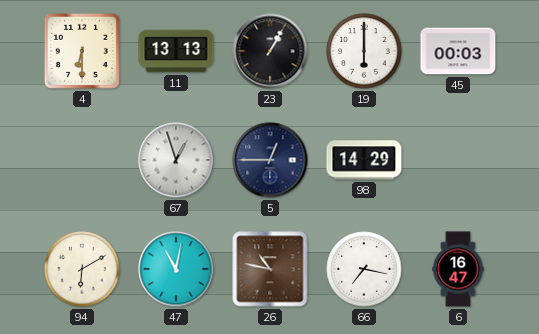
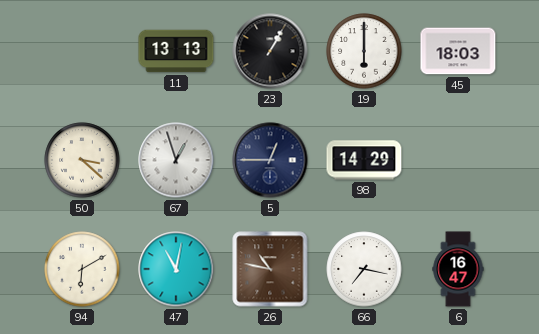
4: 6:30 -> none (82, 51)
45: 00:03 -> 18:03 (458, 51)
50: none -> 3:22 (82, 160)
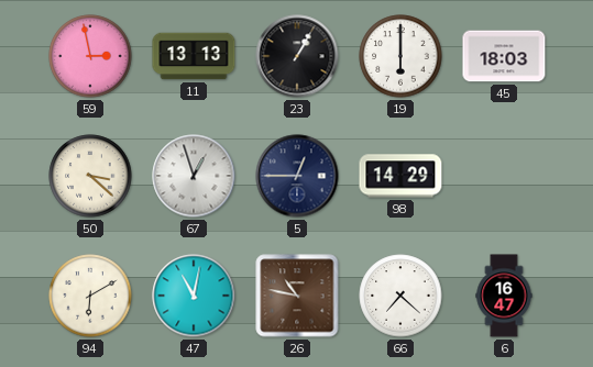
59: none -> 2:58 (90, 56)
66: 7:17 -> 7:22 (400, 296)
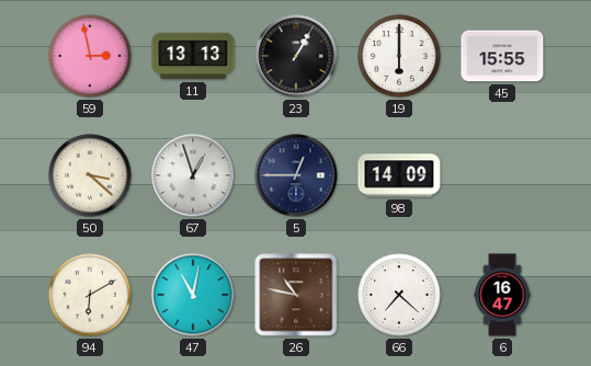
45: 18:03 -> 15:55 (502, 56)
98: 14:29 -> 14:09 (399, 175)
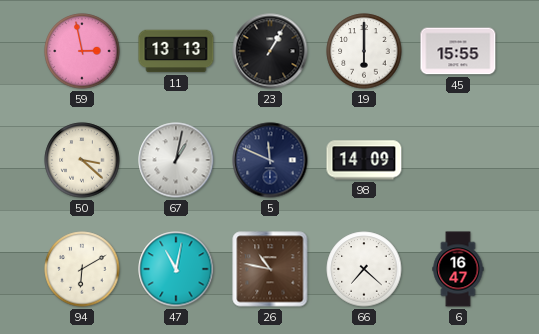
67: 12:57 -> 1:02 (176, 160)
5: 12:45 -> 11:49 (270, 160)
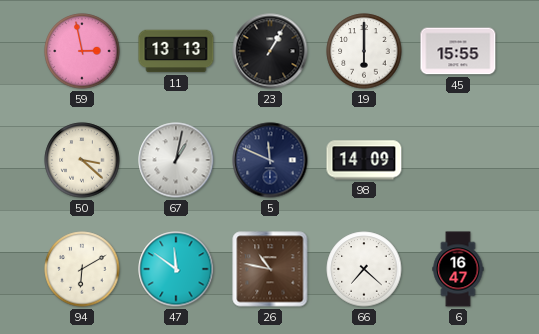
47: 11:02 -> 11:51 (176, 269)
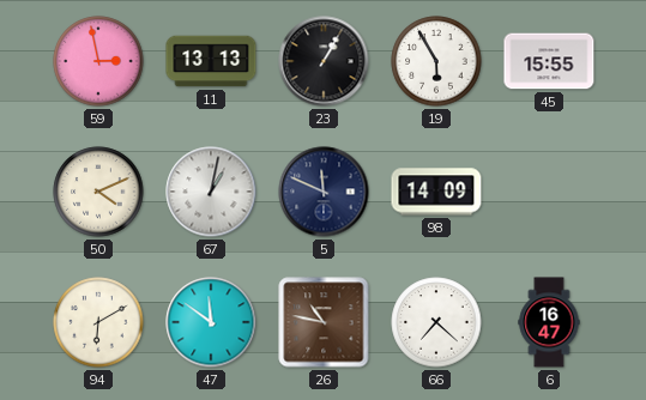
19: 6:00 -> 5:55 (436, 61)
50: 3:22 -> 4:11 (98, 192)
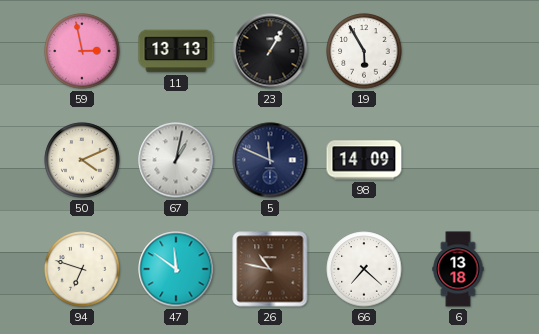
45: 15:55 -> none (549, 61)
94: 6:10 -> 6:48 (82, 269)
6: 16:47 -> 13:18 (458, 269)
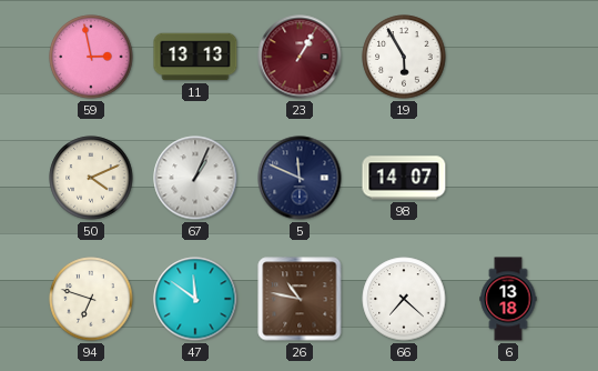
23 dial: black -> burgundy (300, 57)
67: 1:02 -> 1:04 (195, 178)
98: 14:09 -> 14:07 (404, 178)
